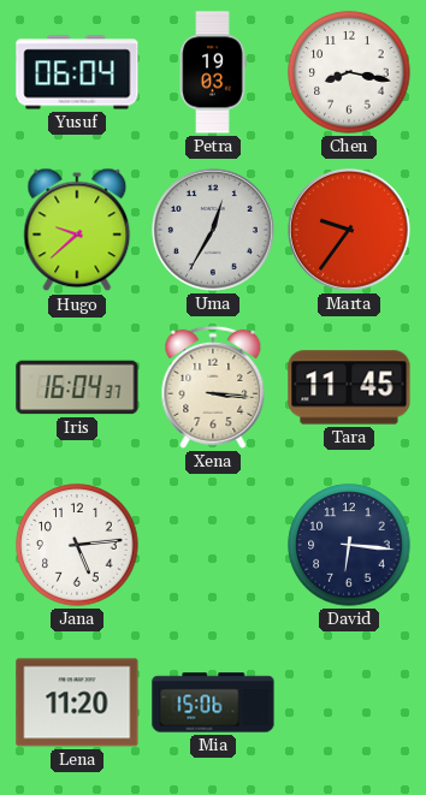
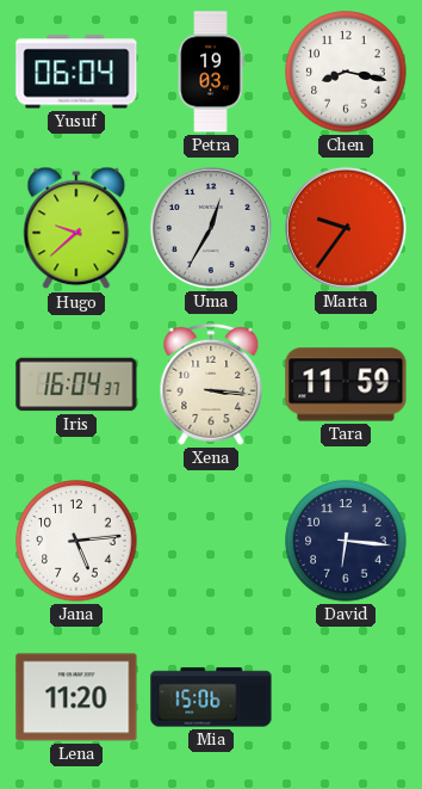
Tara: 11:45 -> 11:59 (346, 384)
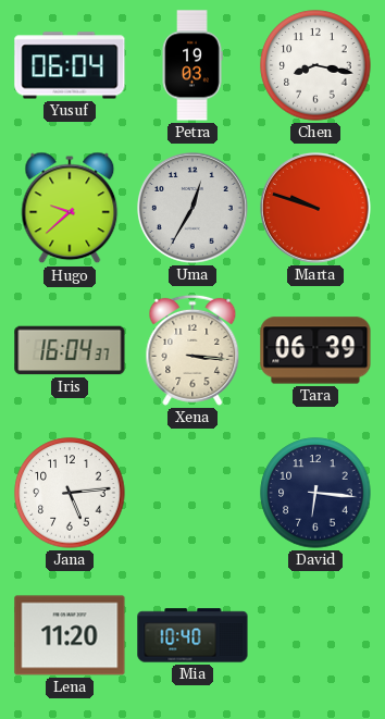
Marta: 9:36 -> 9:48 (315, 208)
Tara: 11:59 -> 06:39 (315, 350)
Mia: 15:06 -> 10:40 (192, 635)
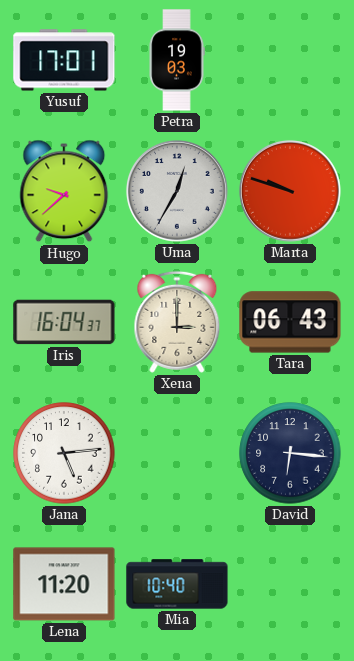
Yusuf: 06:04 -> 17:01 (64, 60)
Chen: 8:17 -> none (315, 65)
Xena: 3:16 -> 3:00 (177, 322)
Tara: 06:39 -> 06:43 (290, 322)
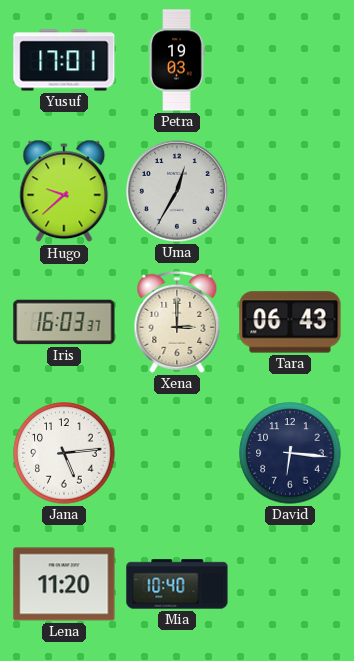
Marta: 9:48 -> none (290, 191)
Iris: 16:04 -> 16:03 (64, 322)
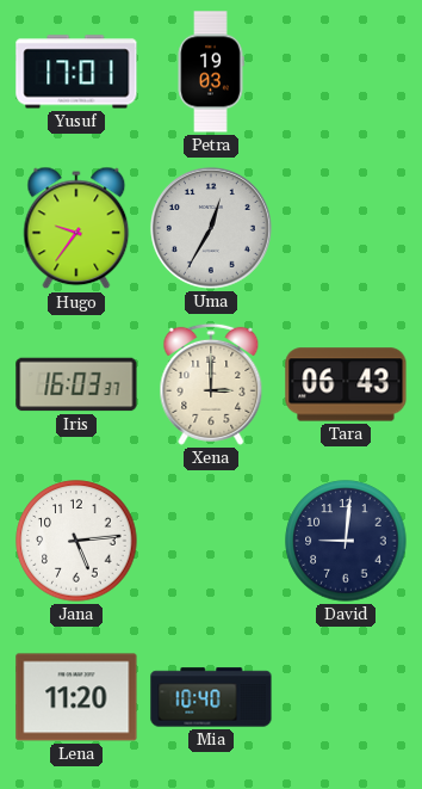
Hugo: 9:38 -> 9:36 (76, 228)
David: 6:16 -> 9:01 (346, 541)
